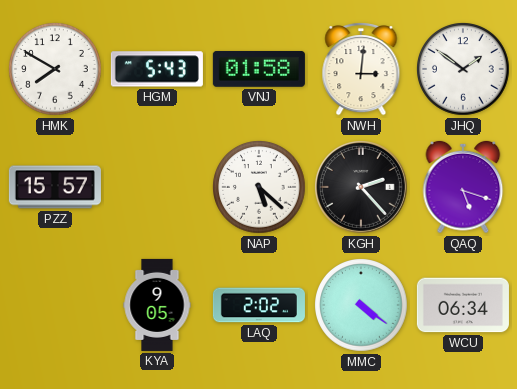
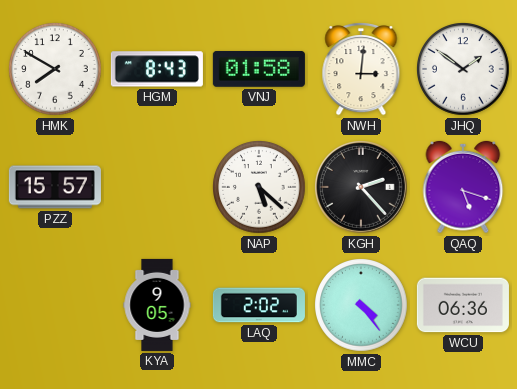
HGM: 5:43 -> 8:43 (157, 69)
MMC: 4:21 -> 4:24 (362, 306)
WCU: 06:34 -> 06:36 (463, 305)
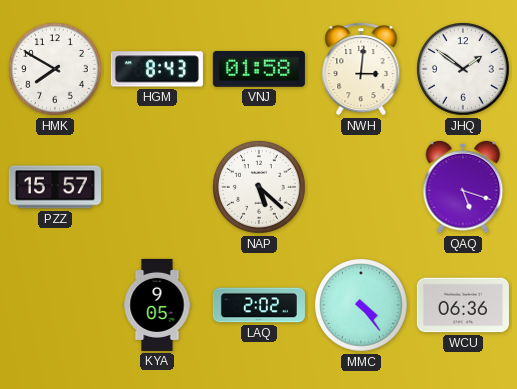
KGH: 2:23 -> none (361, 187)
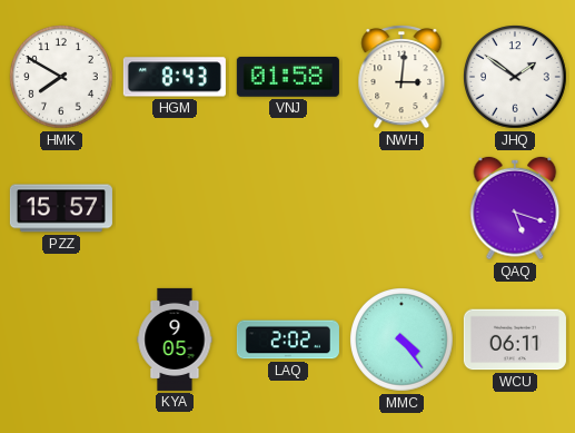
NAP: 5:22 -> none (260, 188)
WCU: 06:36 -> 06:11 (515, 339)
